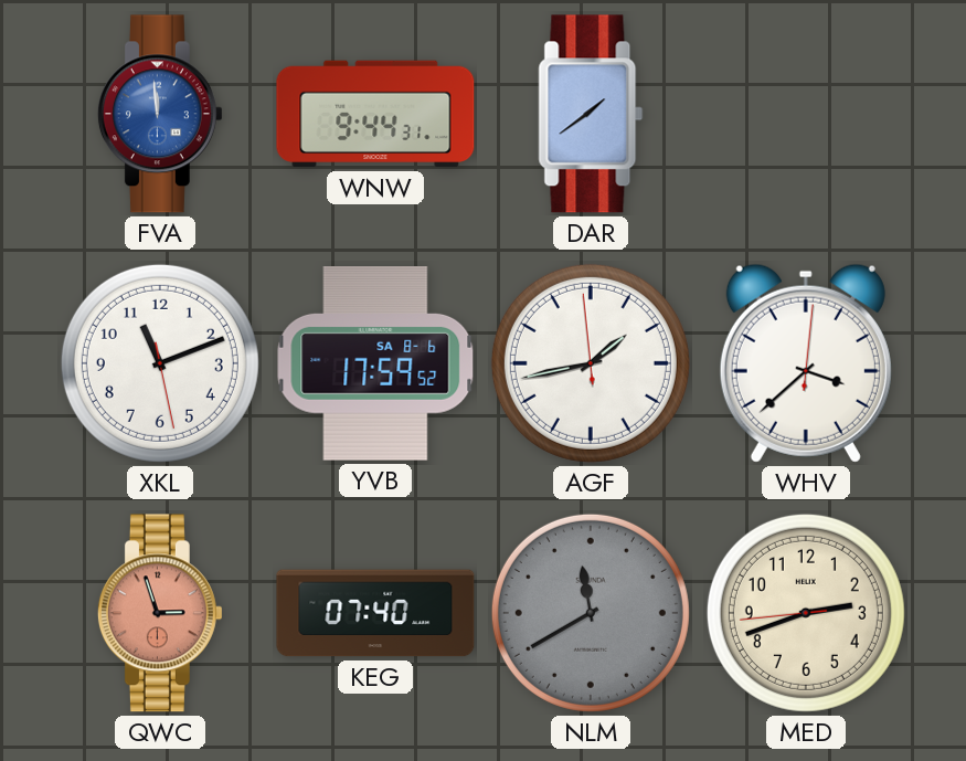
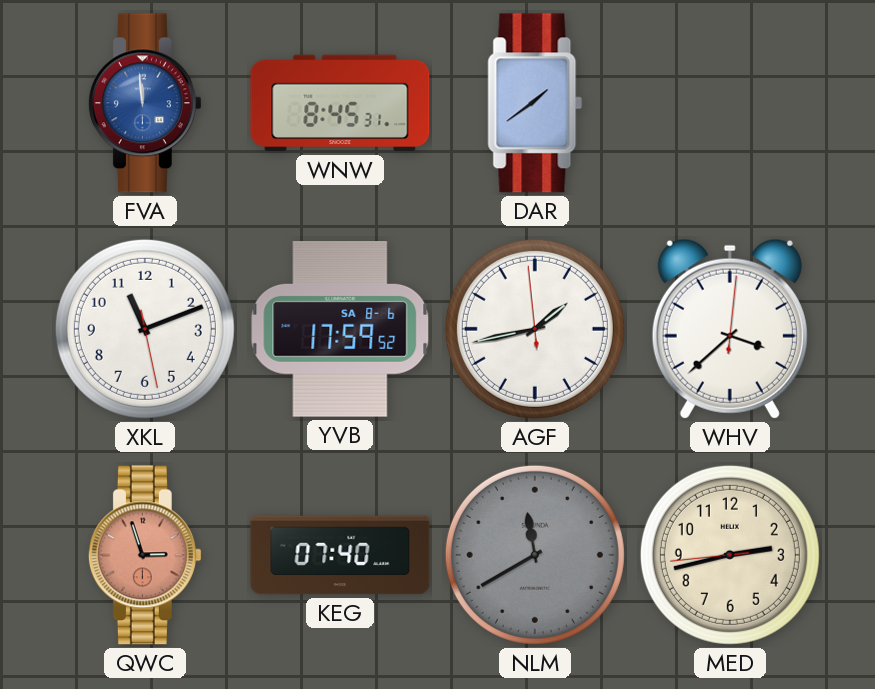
WNW: 9:44 -> 8:45 (340, 103)
MED: 2:41 -> 2:42 (730, 555)
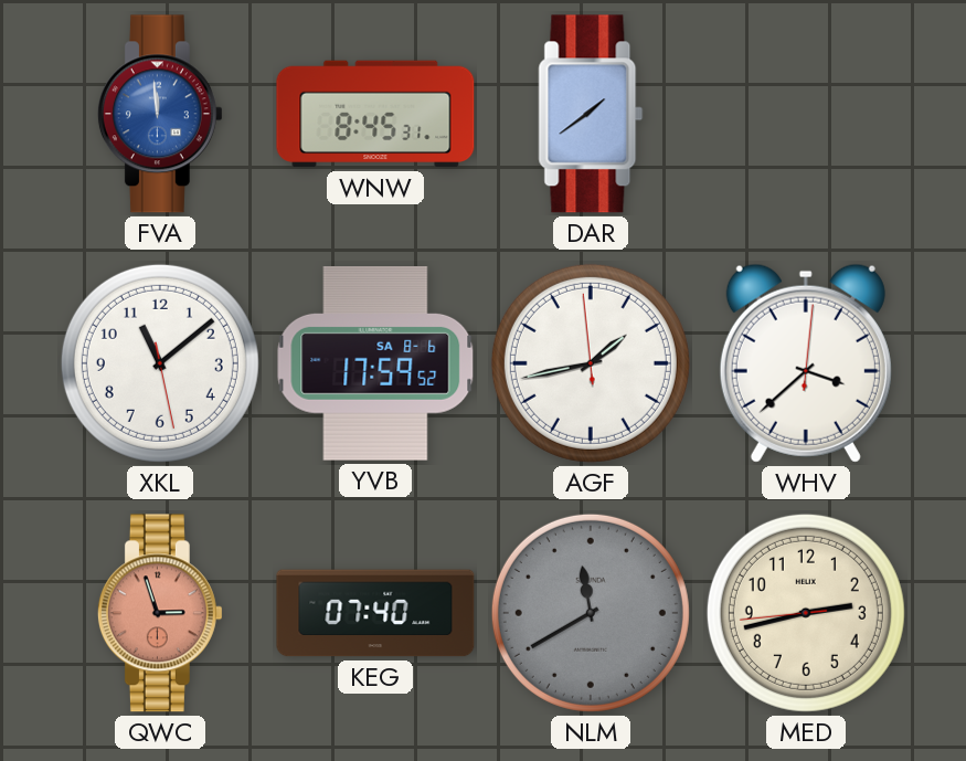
XKL: 11:11 -> 11:08 (160, 363)
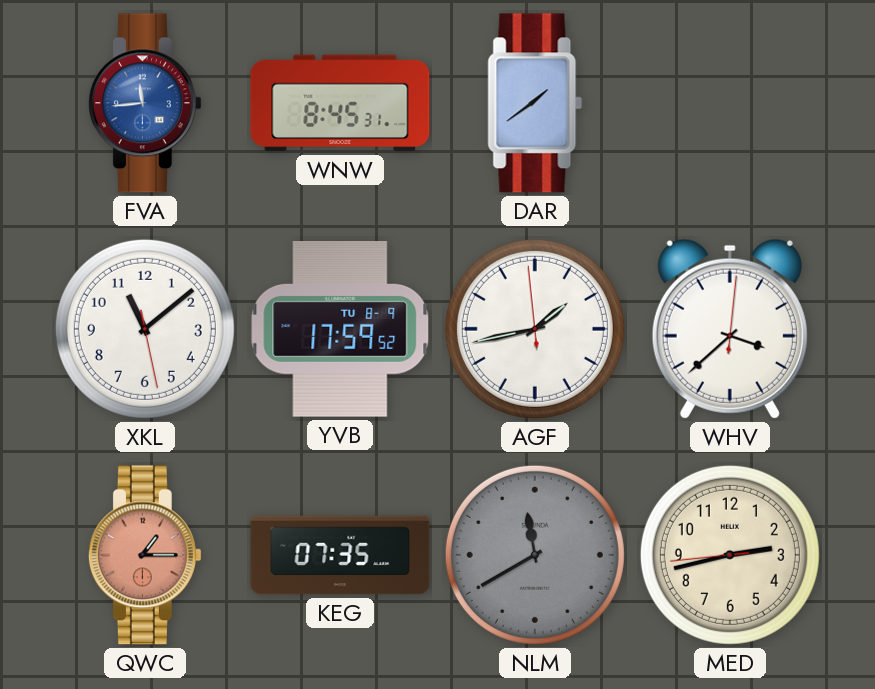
FVA: 11:59 -> 11:44 (145, 103)
YVB date: SA 8-6 -> TU 8-9 (340, 330)
QWC: 2:57 -> 1:15 (145, 555)
KEG: 07:40 -> 07:35 (340, 555)
